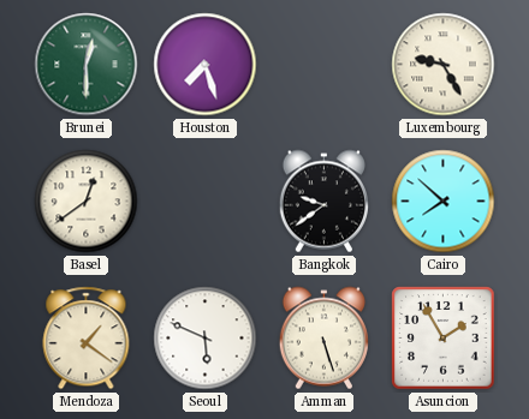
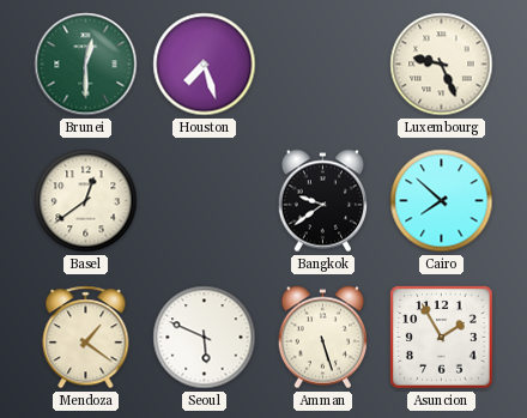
Luxembourg: 9:25 -> 9:26 (442, 65)
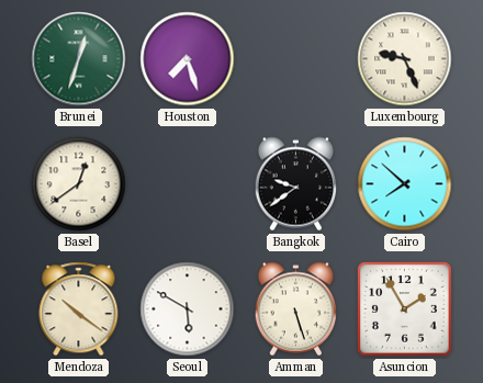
Brunei: 12:30 -> 12:33 (79, 59)
Mendoza: 1:21 -> 10:21 (79, 309)
Seoul: 5:49 -> 5:50 (188, 309)
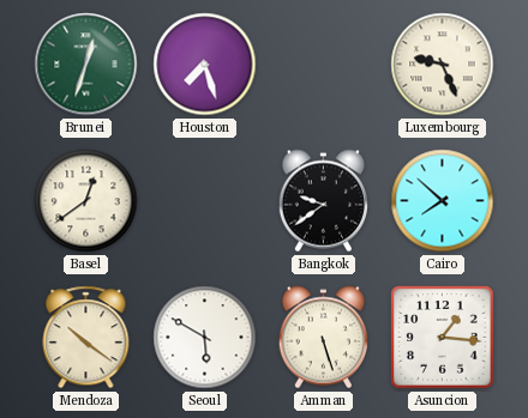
Asuncion: 1:55 -> 1:16 (443, 338)
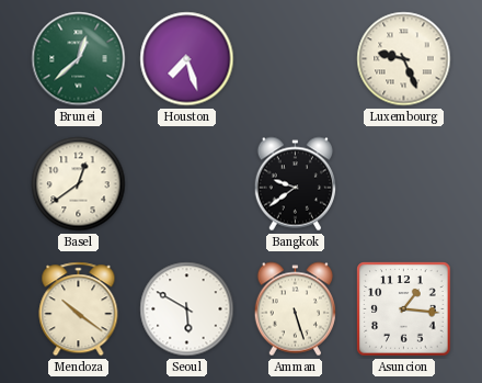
Brunei: 12:33 -> 12:38 (79, 59)
Cairo: 7:52 -> none (443, 201)
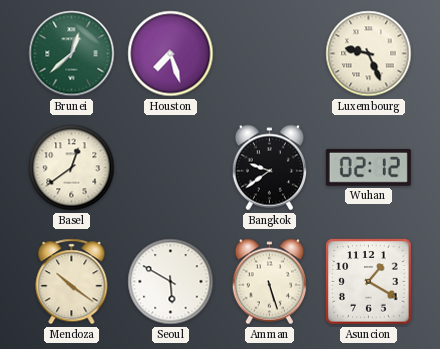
Wuhan: none -> 02:12 (368, 167)
Asuncion: 1:16 -> 1:20 (369, 282)
